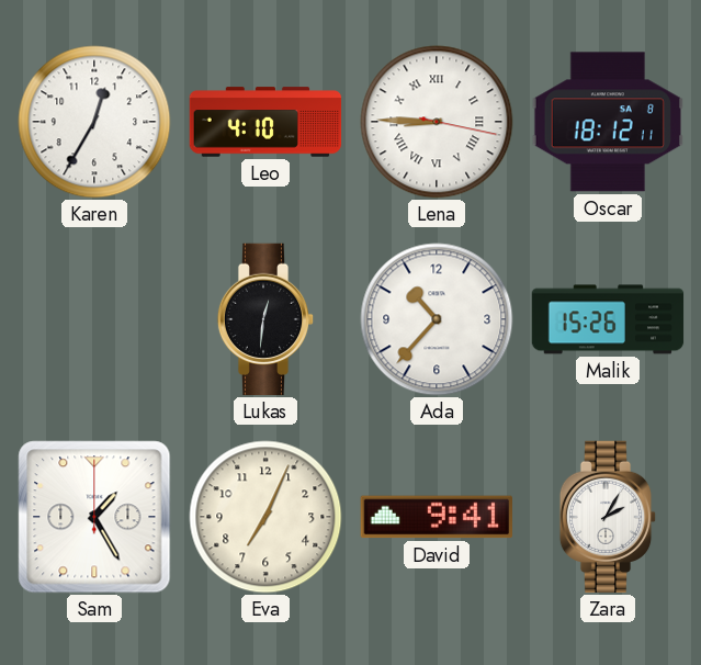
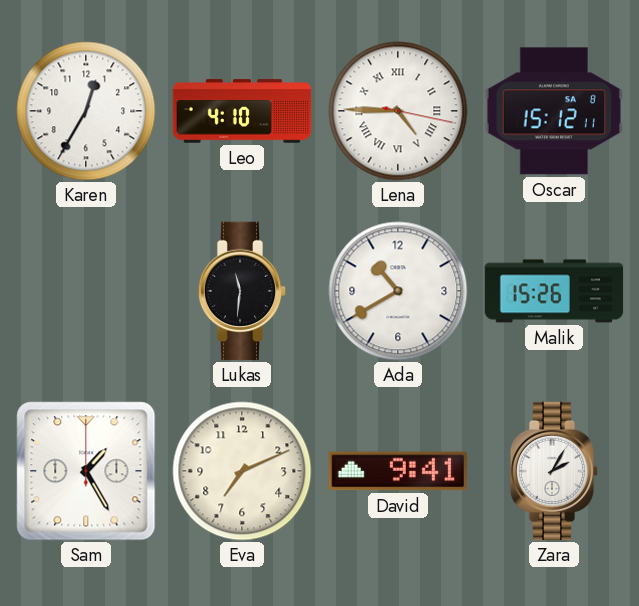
Lena: 8:45 -> 4:45 (398, 111)
Oscar: 18:12 -> 15:12 (553, 111)
Lukas: 12:31 -> 11:31 (242, 291)
Ada: 10:37 -> 10:40 (398, 291)
Eva: 7:04 -> 7:11 (242, 471)
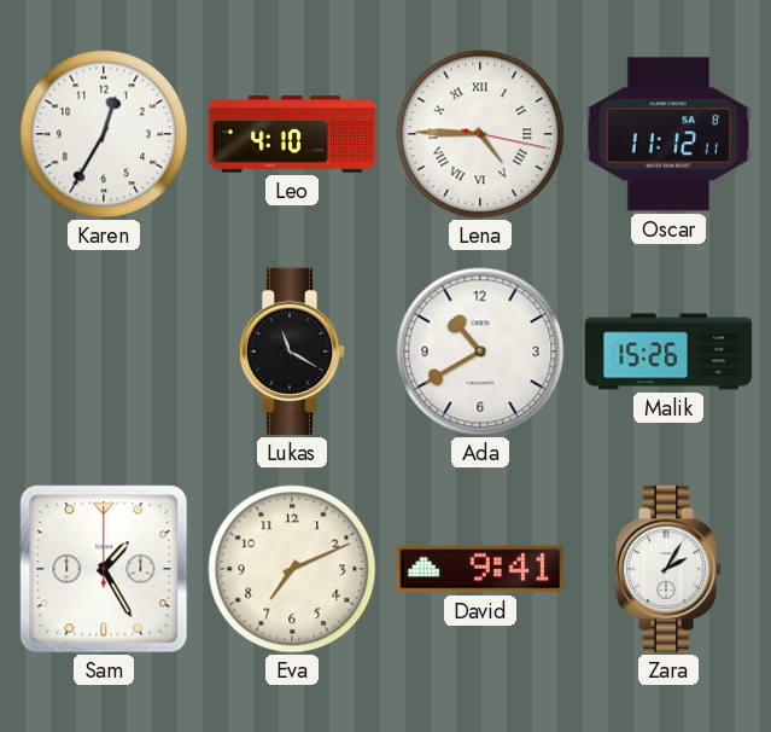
Oscar: 15:12 -> 11:12 (667, 134)
Lukas: 11:31 -> 11:20 (292, 352)
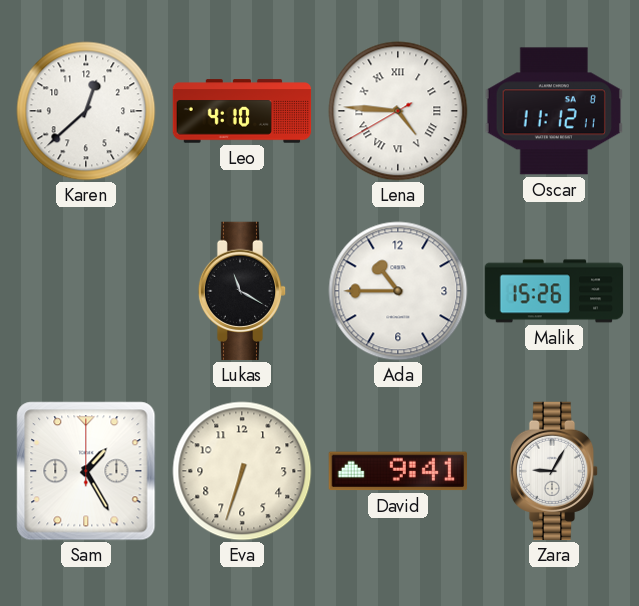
Karen: 12:35 -> 12:38 (86, 111)
Lena: 4:45:17 -> 4:45:40 (398, 111)
Ada: 10:40 -> 10:45 (398, 291)
Eva: 7:11 -> 6:33 (242, 471)
Zara: 2:05 -> 9:05 (554, 471)
